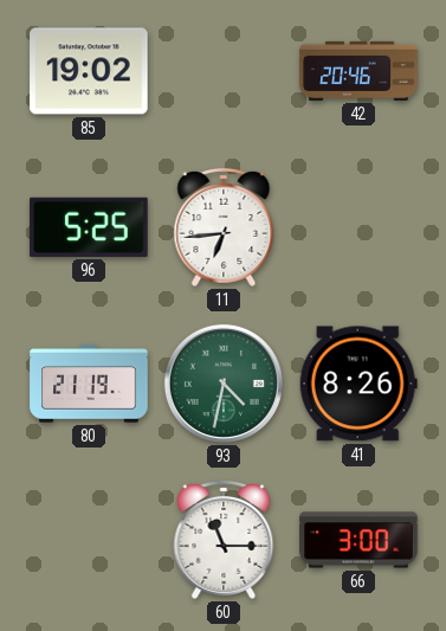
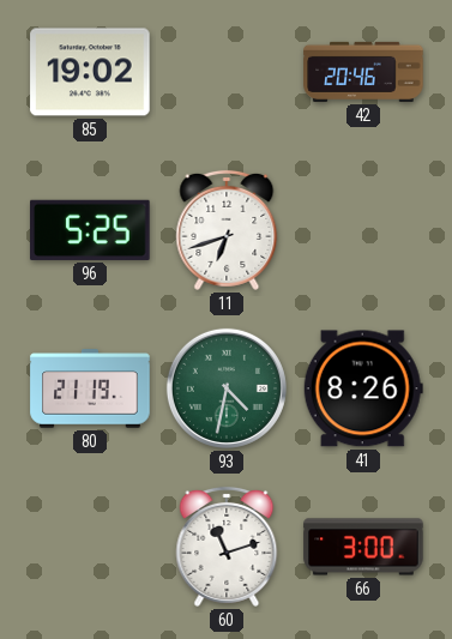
11: 6:44 -> 6:42 (227, 230)
60: 11:15 -> 11:12 (227, 547)
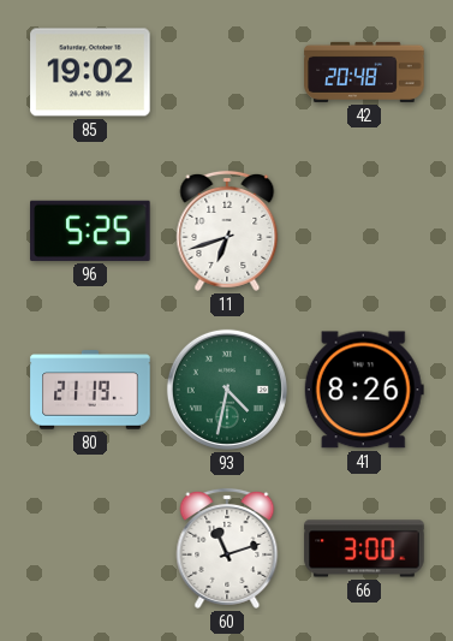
42: 20:46 -> 20:48 (364, 72)
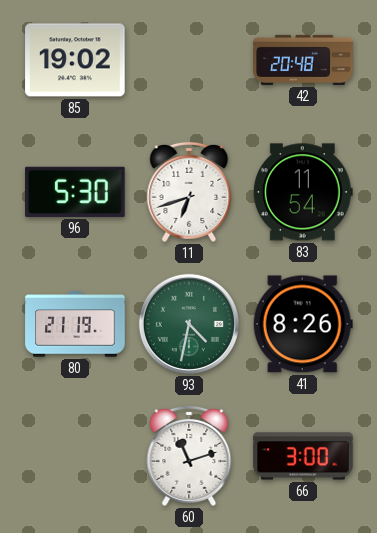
96: 5:25 -> 5:30 (75, 192)
83: none -> 11:54 (303, 192)
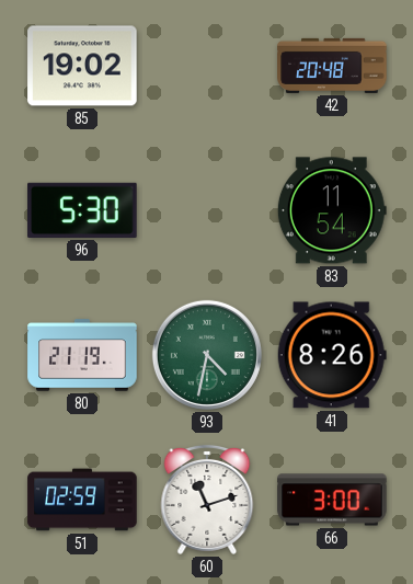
11: 6:42 -> none (189, 192)
51: none -> 02:59 (82, 500)
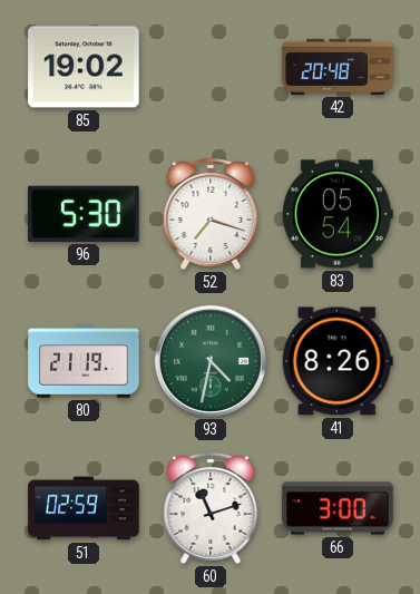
52: none -> 7:18 (211, 214)
83: 11:54 -> 05:54 (338, 214)
